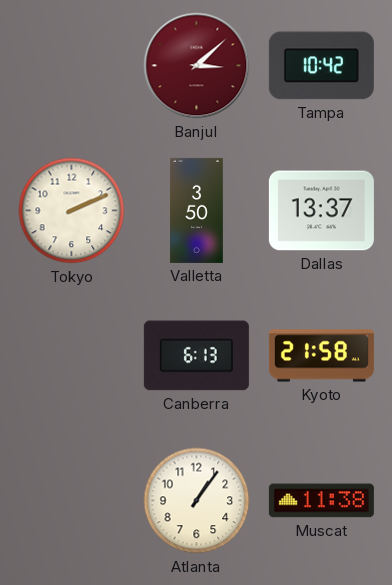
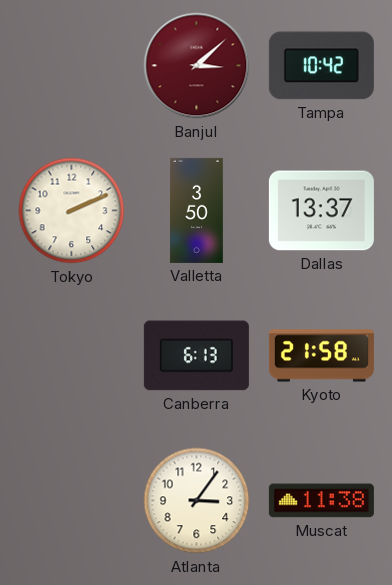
Atlanta: 1:06 -> 3:06 (197, 501)
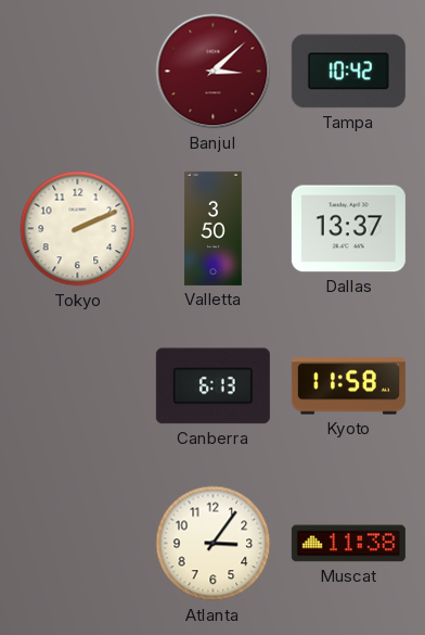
Kyoto: 21:58 -> 11:58 (348, 386)
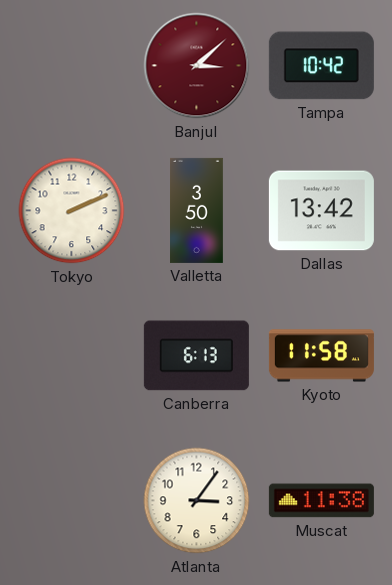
Dallas: 13:37 -> 13:42 (321, 211)
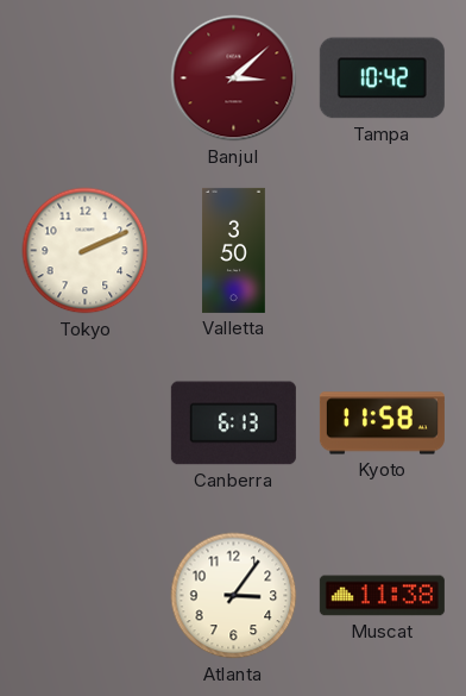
Dallas: 13:42 -> none (321, 211)
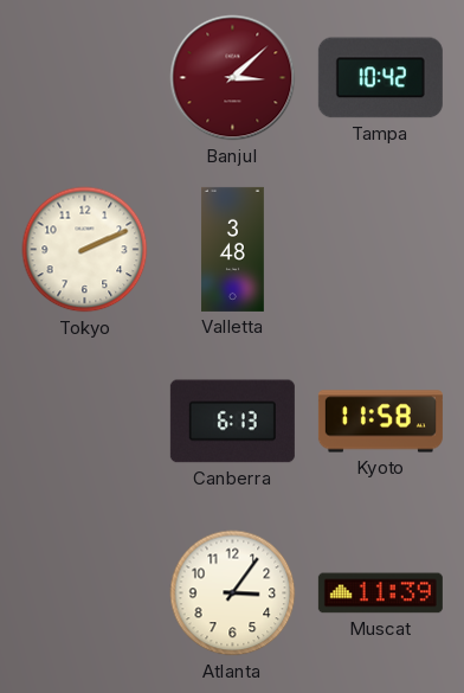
Valletta: 3:50 -> 3:48 (233, 249)
Muscat: 11:38 -> 11:39 (380, 593)
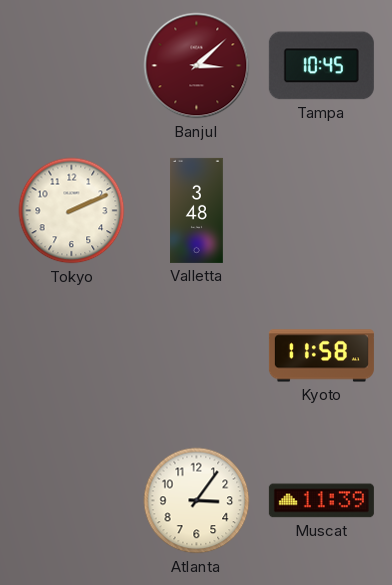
Tampa: 10:42 -> 10:45 (321, 66)
Canberra: 6:13 -> none (232, 422)
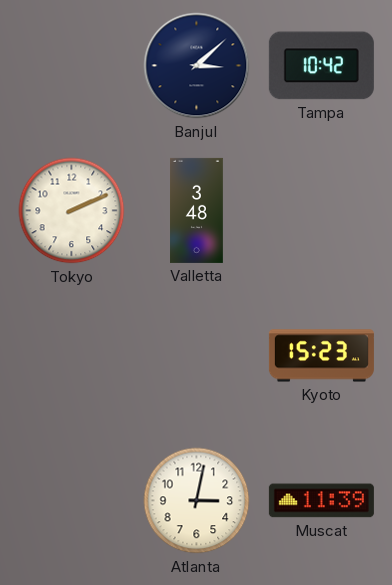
Banjul dial: burgundy -> navy (197, 66)
Tampa: 10:45 -> 10:42 (321, 66)
Kyoto: 11:58 -> 15:23 (321, 356)
Atlanta: 3:06 -> 3:02 (197, 501)
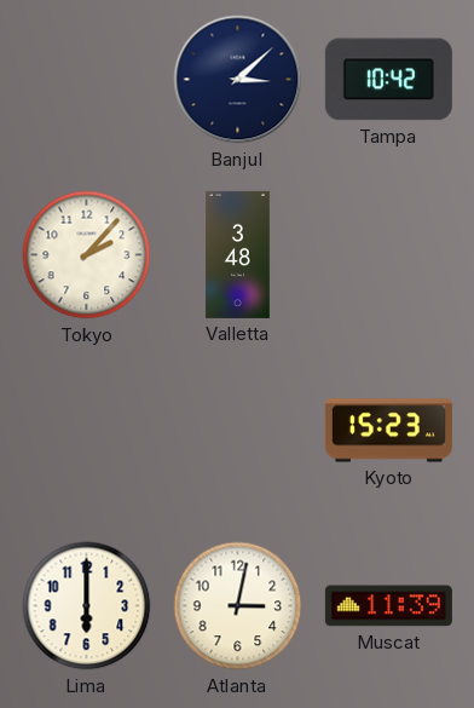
Tokyo: 2:11 -> 2:07 (87, 255)
Lima: none -> 6:00 (87, 606)
